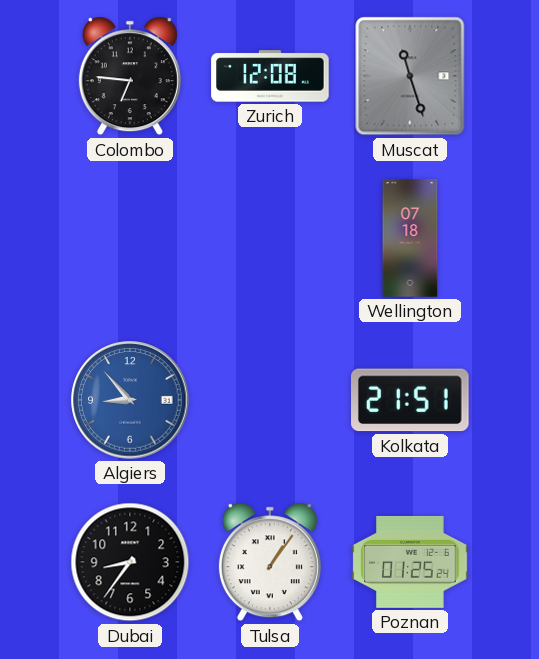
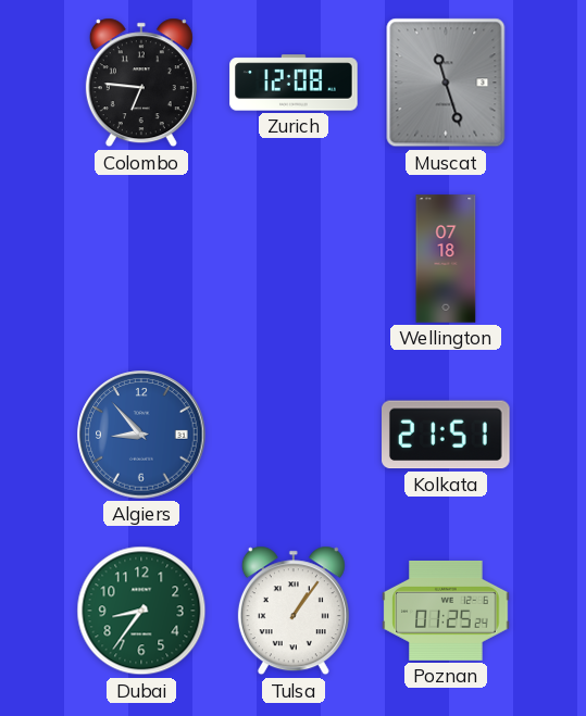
Dubai dial: black -> green (141, 611)
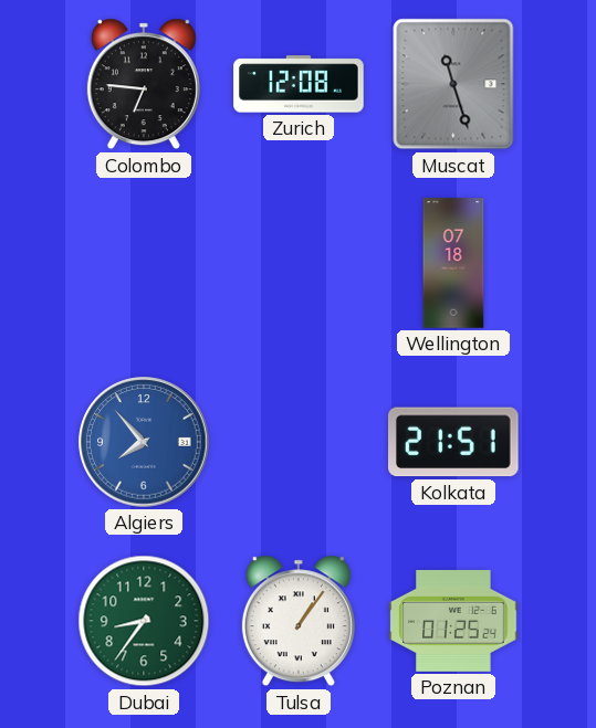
Algiers: 8:53 -> 7:53 (144, 442)
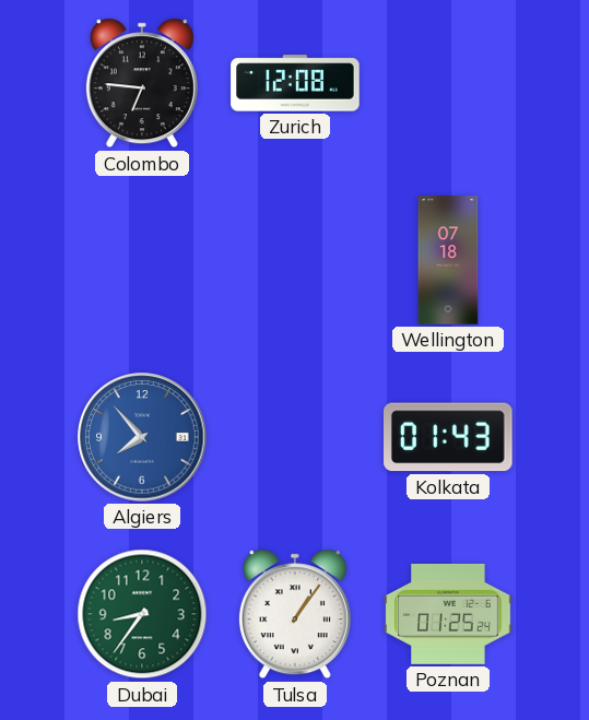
Muscat: 11:27 -> none (453, 84)
Kolkata: 21:51 -> 01:43 (449, 437)
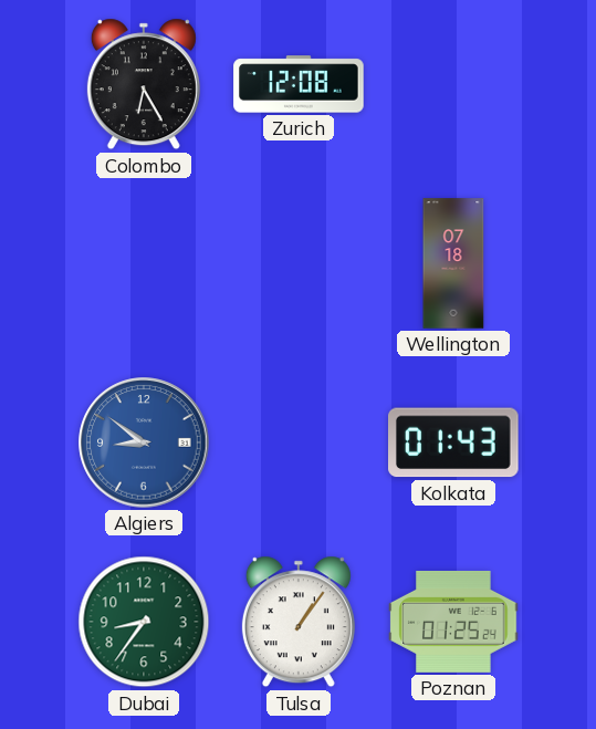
Colombo: 6:46 -> 6:25 (144, 84)
Algiers: 7:53 -> 8:51 (144, 442)
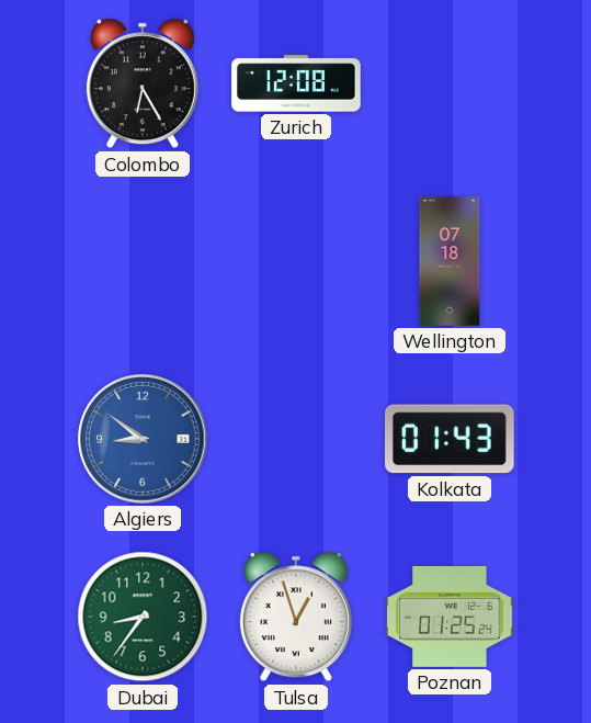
Tulsa: 1:06 -> 12:57 (296, 617)
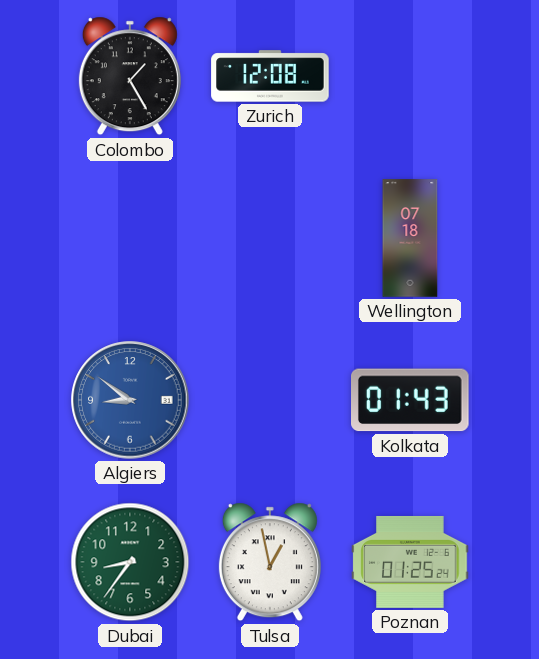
Colombo: 6:25 -> 1:25 (130, 76)
Tulsa: 12:57 -> 12:58 (270, 562)
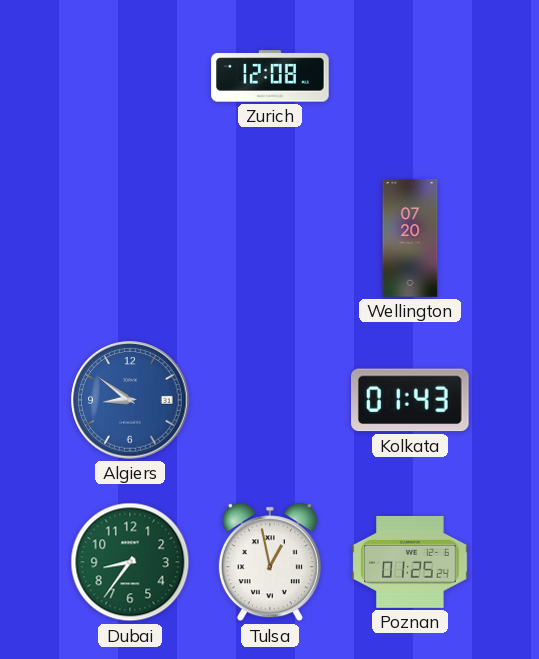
Colombo: 1:25 -> none (130, 76)
Wellington: 07:18 -> 07:20 (410, 238)
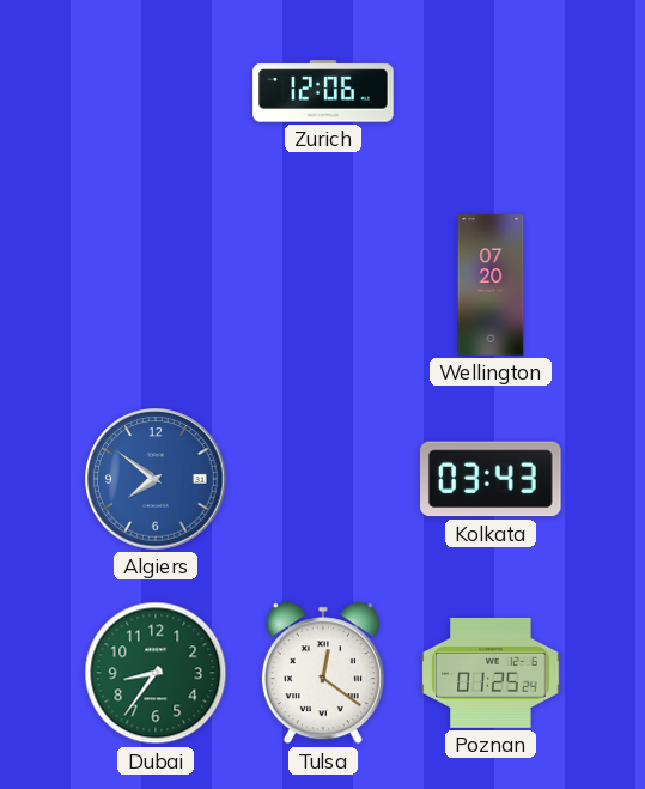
Zurich: 12:08 -> 12:06 (323, 91)
Algiers: 8:51 -> 7:51 (156, 479)
Kolkata: 01:43 -> 03:43 (492, 479)
Tulsa: 12:58 -> 12:21 (323, 673)
